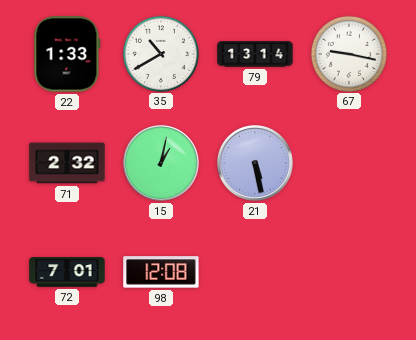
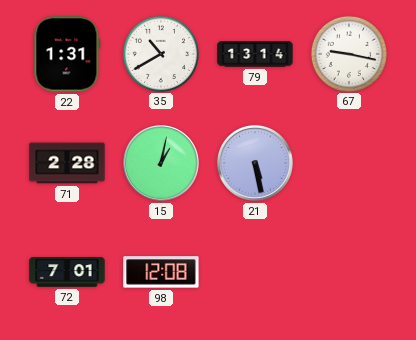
22: 1:33 -> 1:31 (67, 54)
71: 2:32 -> 2:28 (67, 163)
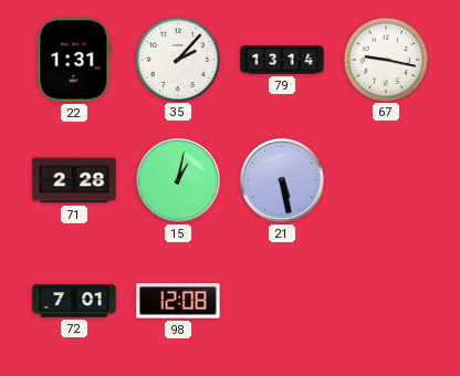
35: 10:40 -> 2:07 (177, 59)
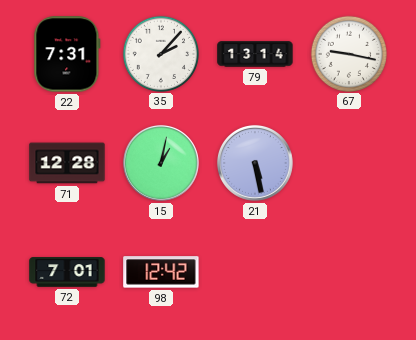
22: 1:31 -> 7:31 (67, 54)
71: 2:28 -> 12:28 (67, 163)
98: 12:08 -> 12:42 (161, 272)
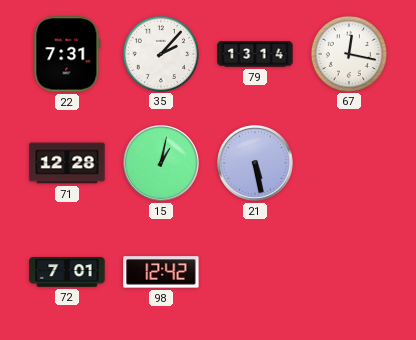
67: 9:17 -> 12:17 (348, 53)
